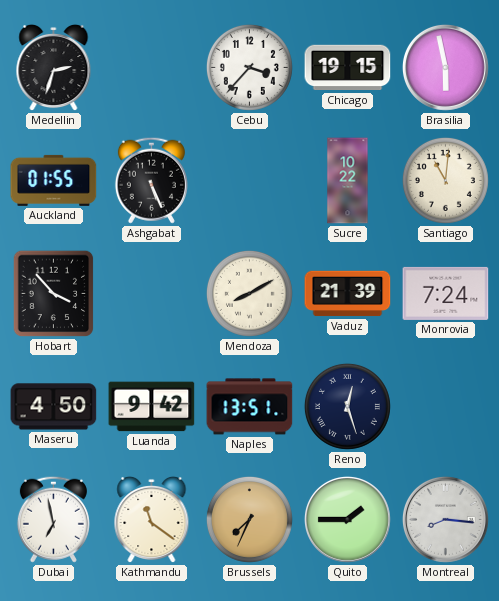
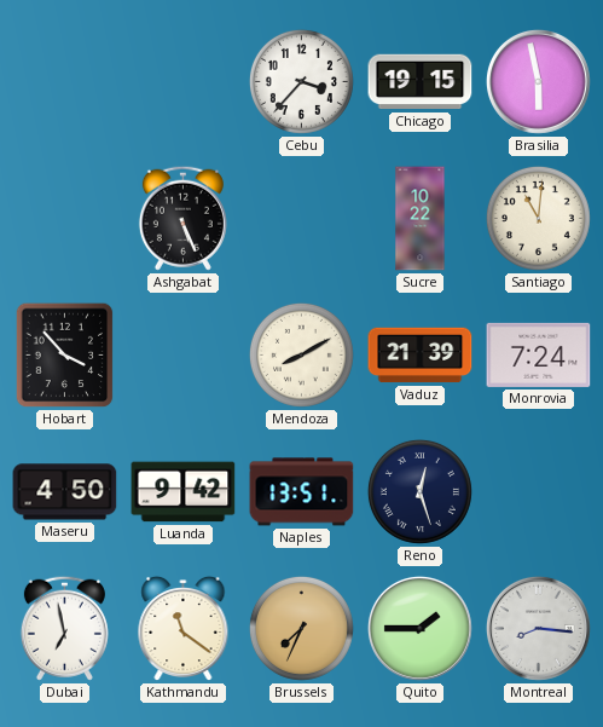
Medellin: 2:33 -> none (54, 68)
Auckland: 01:55 -> none (54, 180)
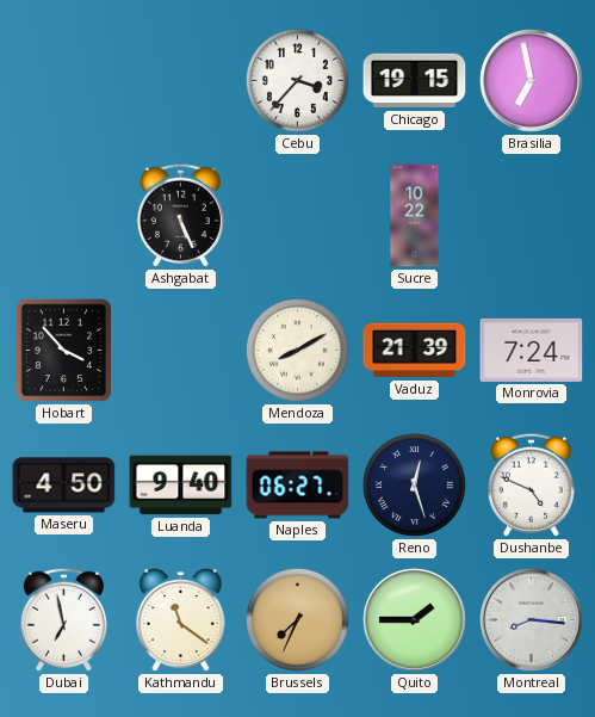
Brasilia: 5:58 -> 6:58 (531, 80)
Santiago: 11:01 -> none (538, 218)
Luanda: 9:42 -> 9:40 (181, 486)
Naples: 13:51 -> 06:27 (298, 486)
Dushanbe: none -> 4:49 (531, 484)
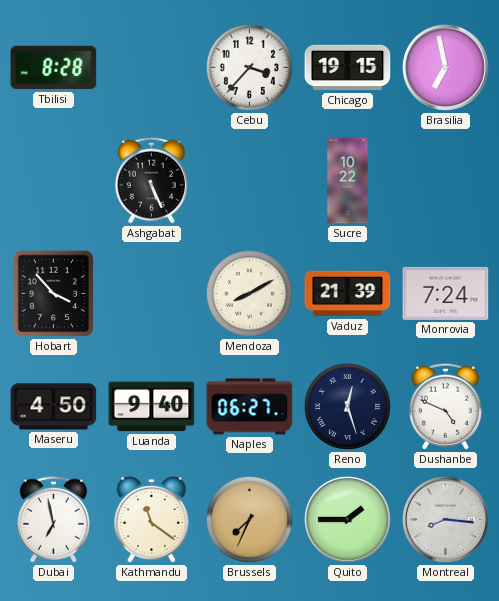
Tbilisi: none -> 8:28 (54, 68)
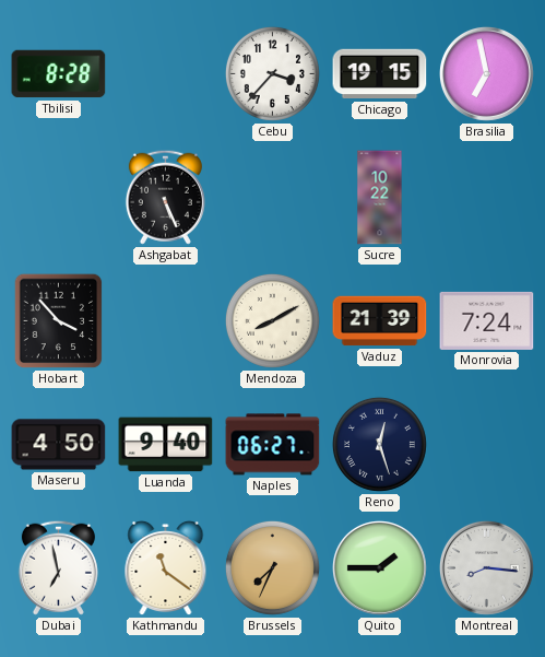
Dushanbe: 4:49 -> none (445, 406)
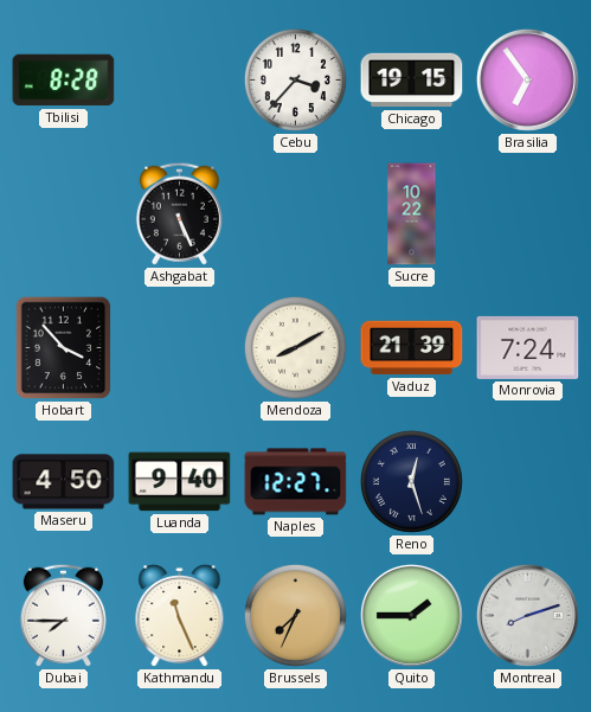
Brasilia: 6:58 -> 6:54 (527, 79)
Naples: 06:27 -> 12:27 (296, 482)
Dubai: 6:58 -> 7:45 (63, 615)
Kathmandu: 11:21 -> 11:26 (180, 616)
Montreal: 8:16 -> 8:12 (527, 615)
